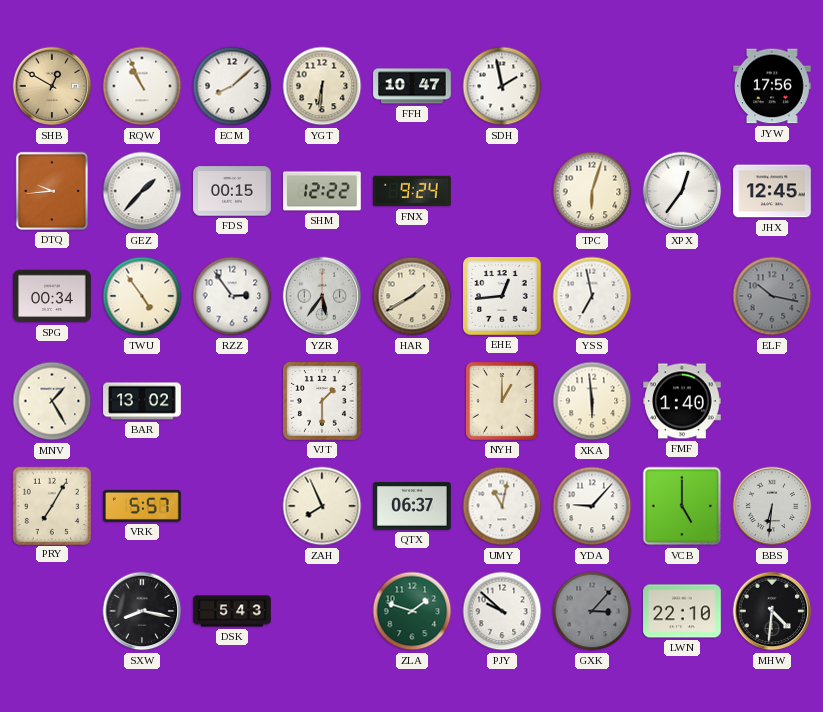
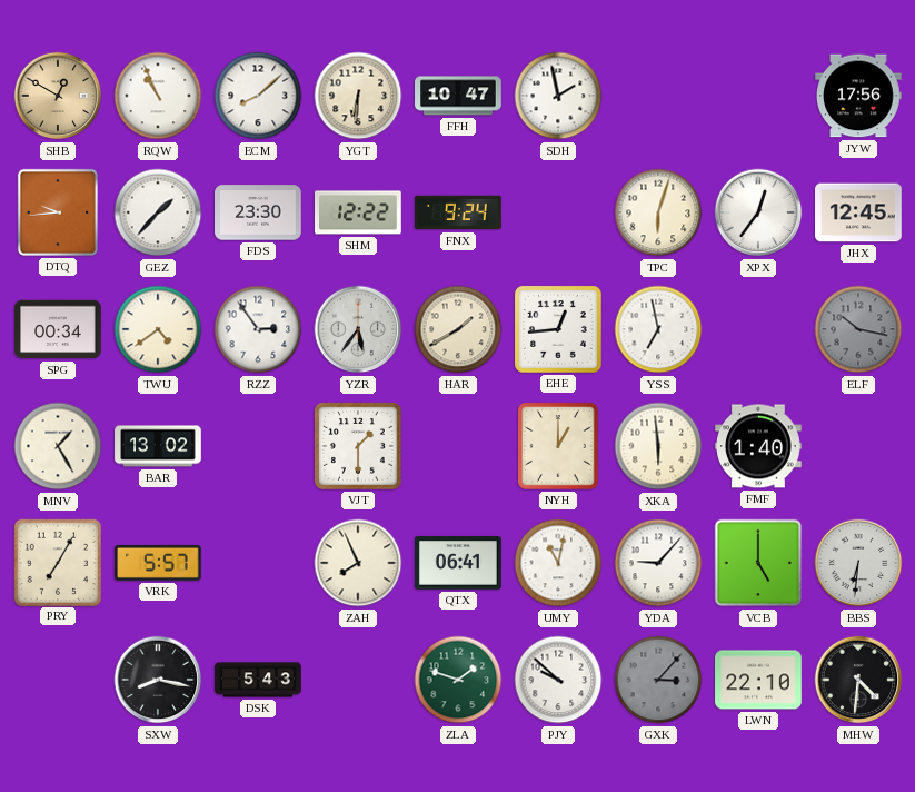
FDS: 00:15 -> 23:30 (258, 212)
TWU: 4:54 -> 4:39 (158, 329)
QTX: 06:37 -> 06:41 (458, 563)
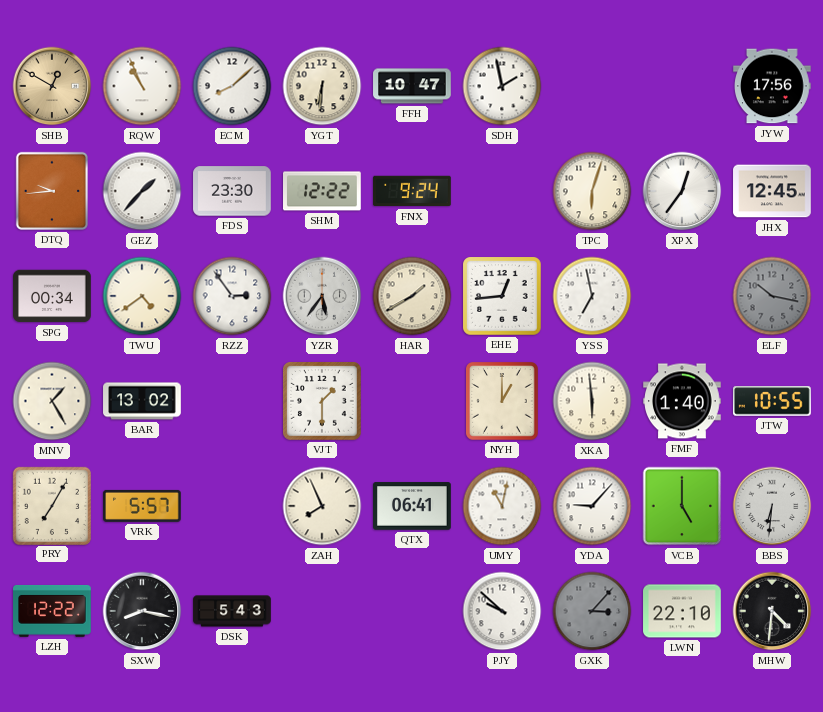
JTW: none -> 10:55 (773, 401)
LZH: none -> 12:22 (52, 611)
ZLA: 1:48 -> none (458, 680)
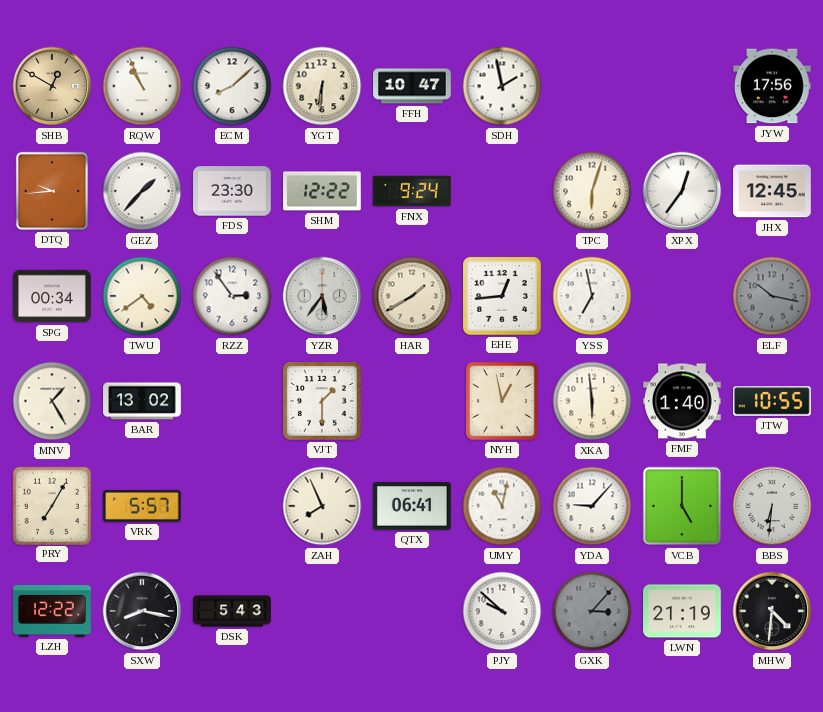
NYH: 1:00 -> 12:58 (503, 401)
LWN: 22:10 -> 21:19 (682, 611)
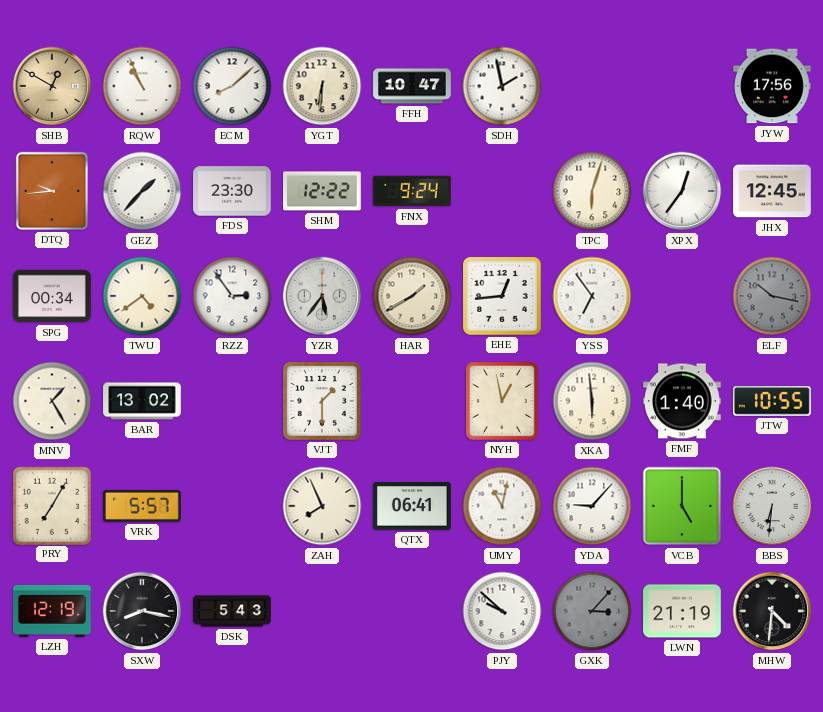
YSS: 6:58 -> 6:54 (592, 296)
LZH: 12:22 -> 12:19 (52, 611)
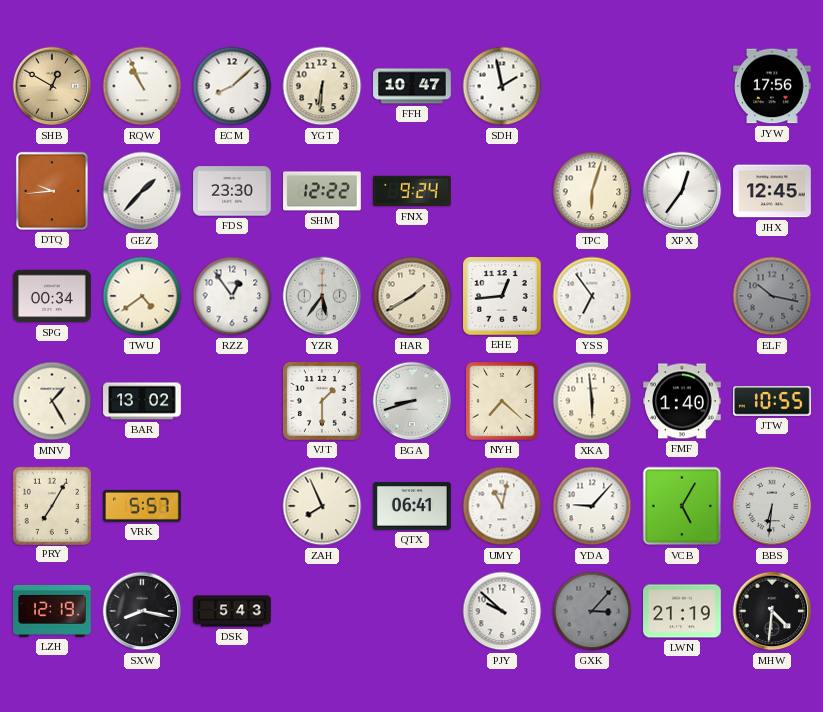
RZZ: 2:54 -> 12:54 (232, 296)
BGA: none -> 8:42 (412, 401)
NYH: 12:58 -> 7:22 (503, 401)
VCB: 5:00 -> 5:05 (682, 506)
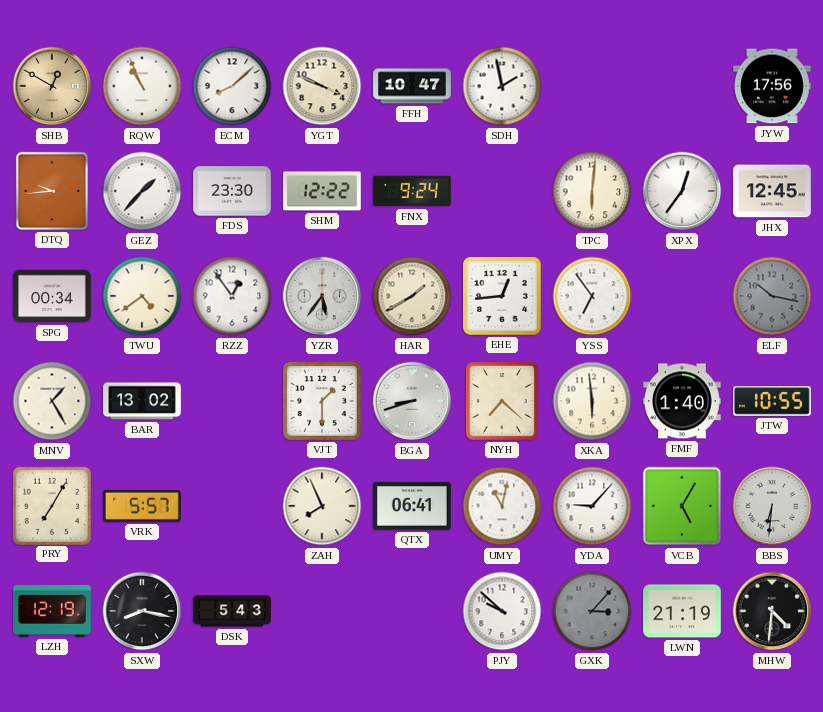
YGT: 6:31 -> 3:49 (322, 86)
TPC: 6:03 -> 6:01 (592, 191)
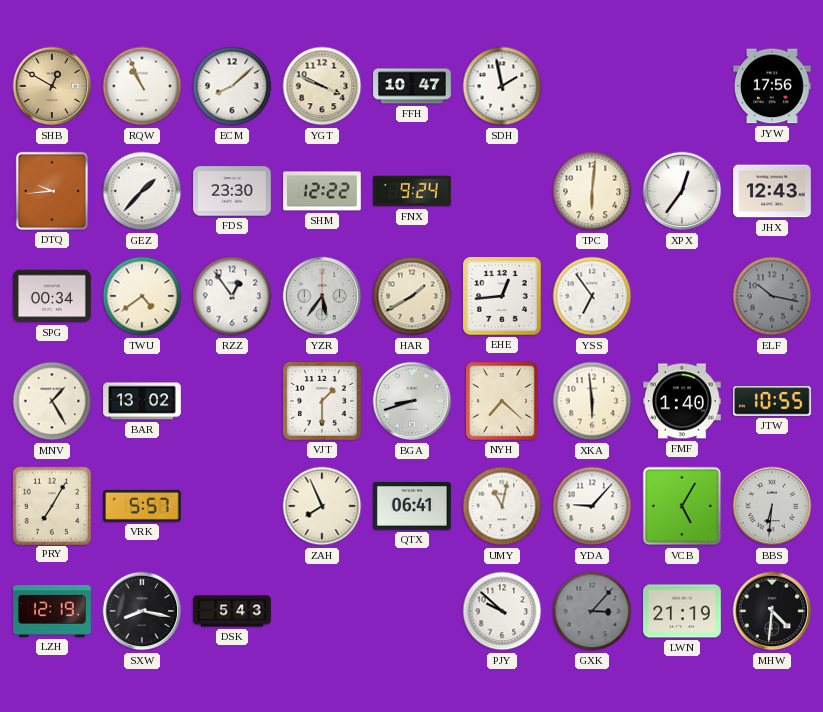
JHX: 12:45 -> 12:43 (772, 191)
